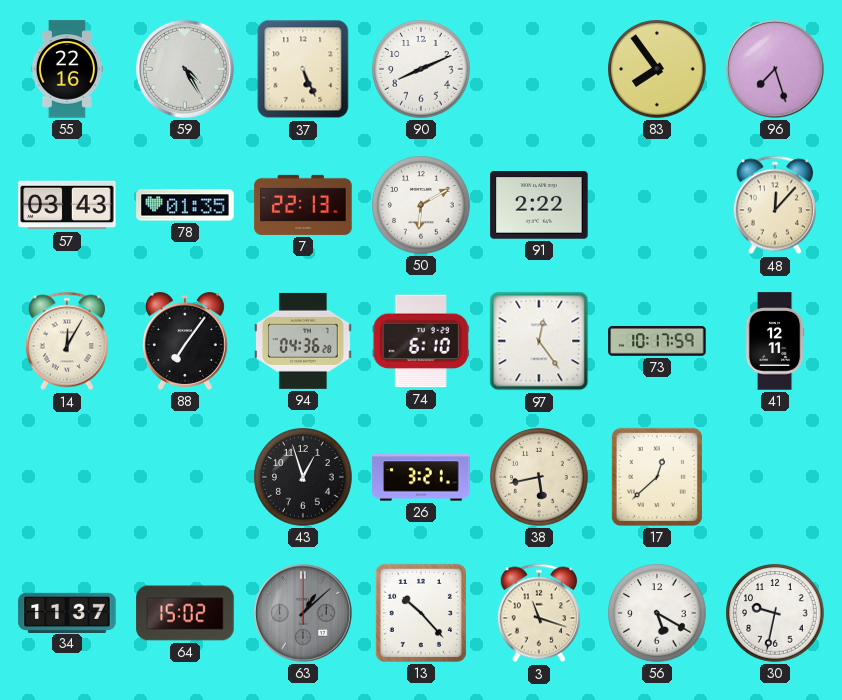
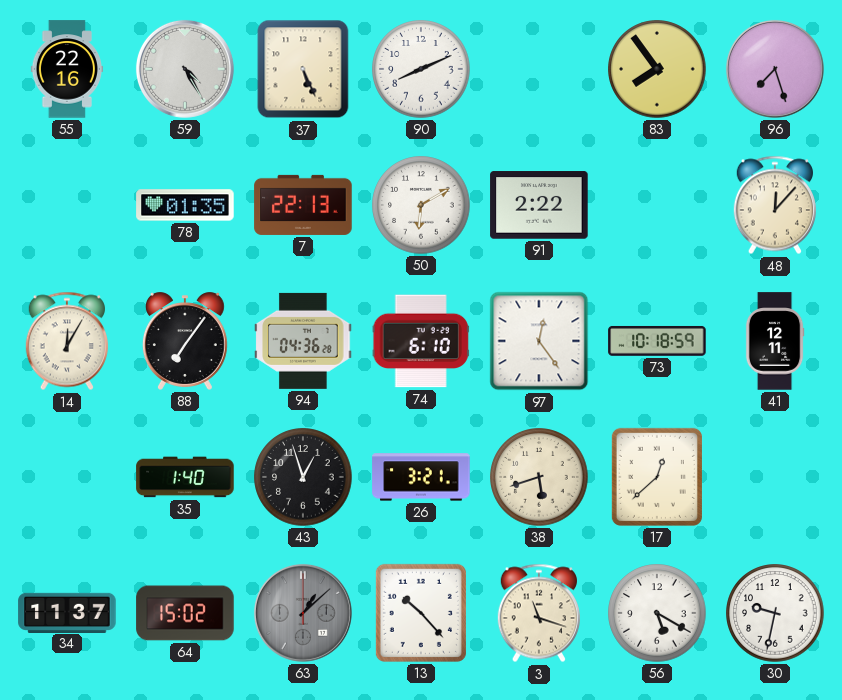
57: 03:43 -> none (67, 205)
73: 10:17 -> 10:18 (657, 341)
35: none -> 1:40 (185, 477)
38: 5:43 -> 5:42 (539, 477)
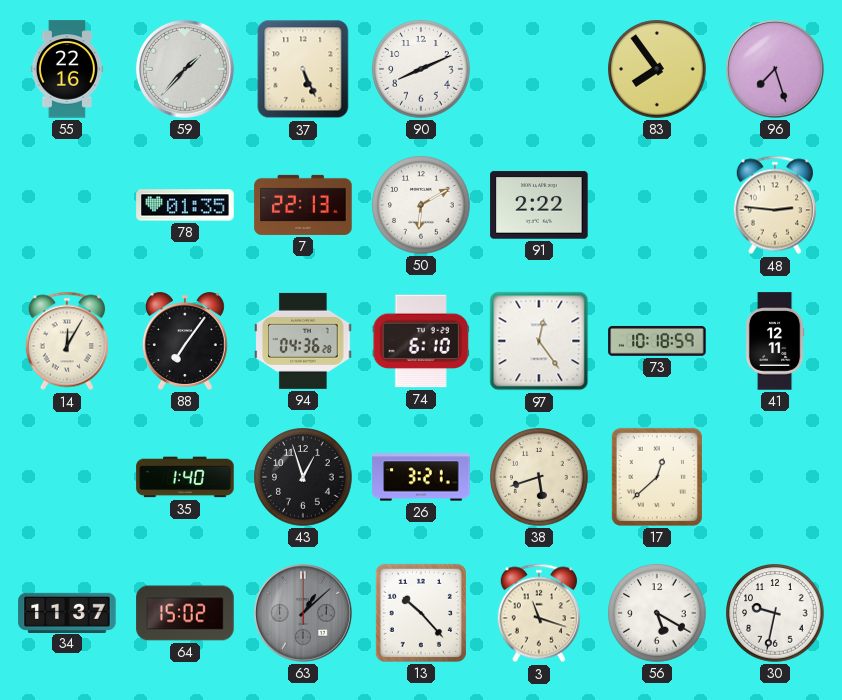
59: 4:25 -> 1:37 (185, 69)
48: 12:07 -> 2:46 (774, 205)
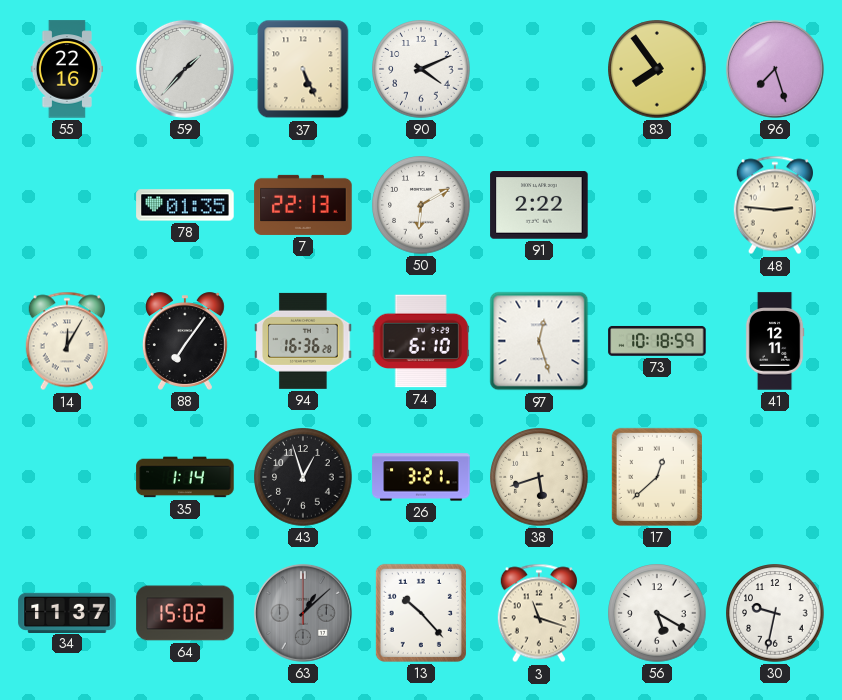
90: 8:11 -> 4:11 (421, 69)
94: 04:36 -> 16:36 (303, 341)
97: 12:24 -> 12:27 (539, 341)
35: 1:40 -> 1:14 (185, 477)
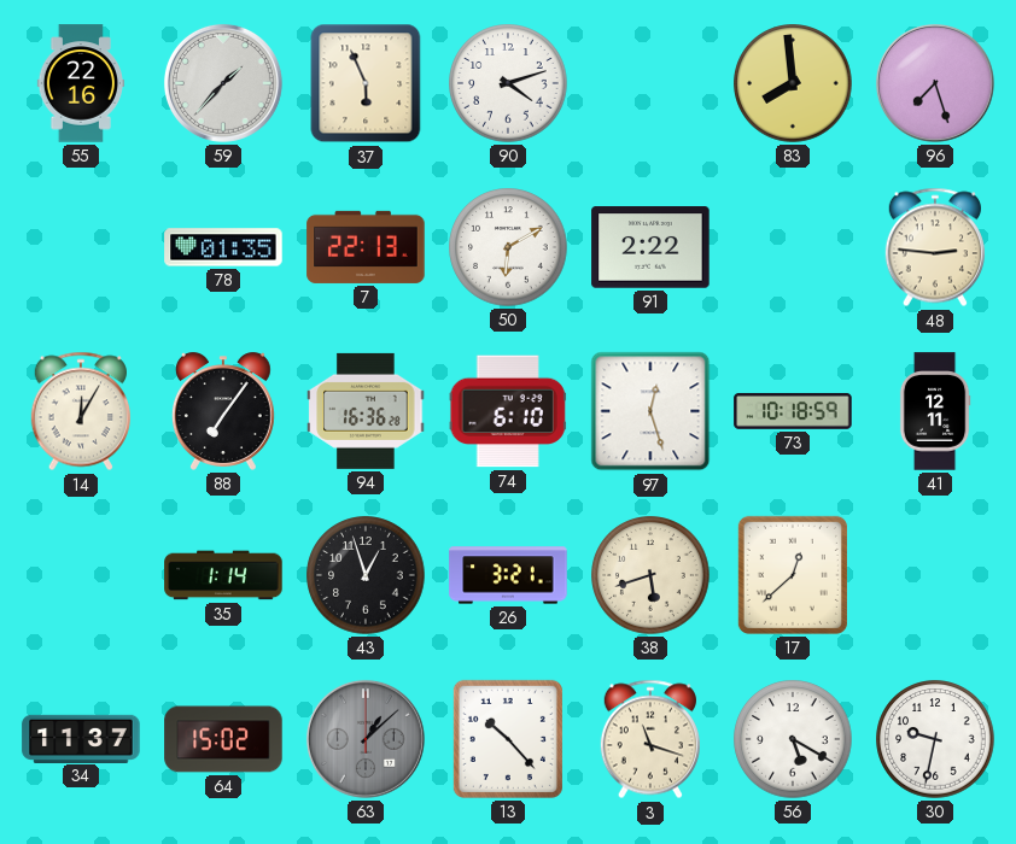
37: 5:26 -> 5:56 (366, 83)
90: 4:11 -> 4:12 (508, 83)
83: 7:54 -> 7:59 (793, 83)
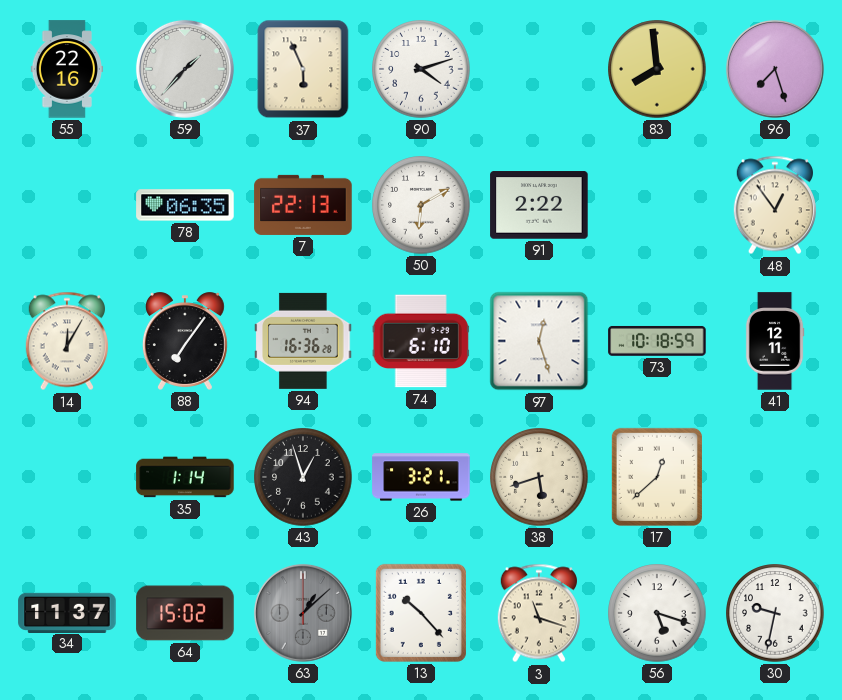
78: 01:35 -> 06:35 (185, 205)
48: 2:46 -> 12:54 (774, 205)
56: 5:20 -> 5:18 (657, 613)
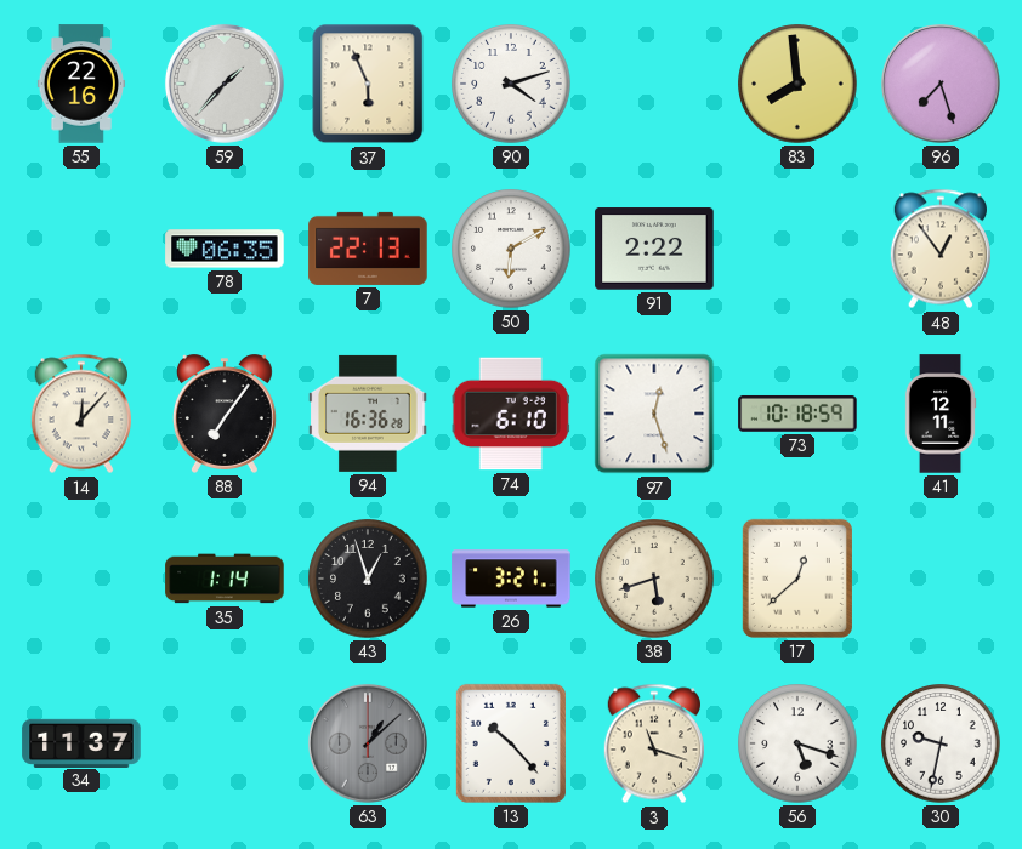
14: 12:05 -> 12:07 (80, 414)
64: 15:02 -> none (185, 613)
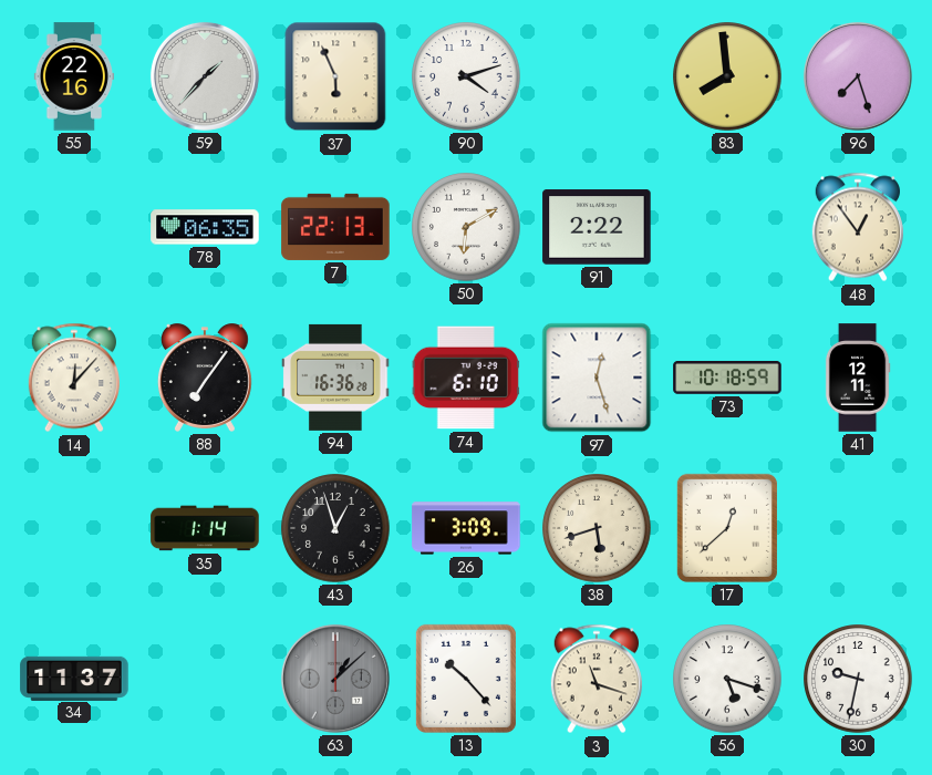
26: 3:21 -> 3:09 (466, 528)
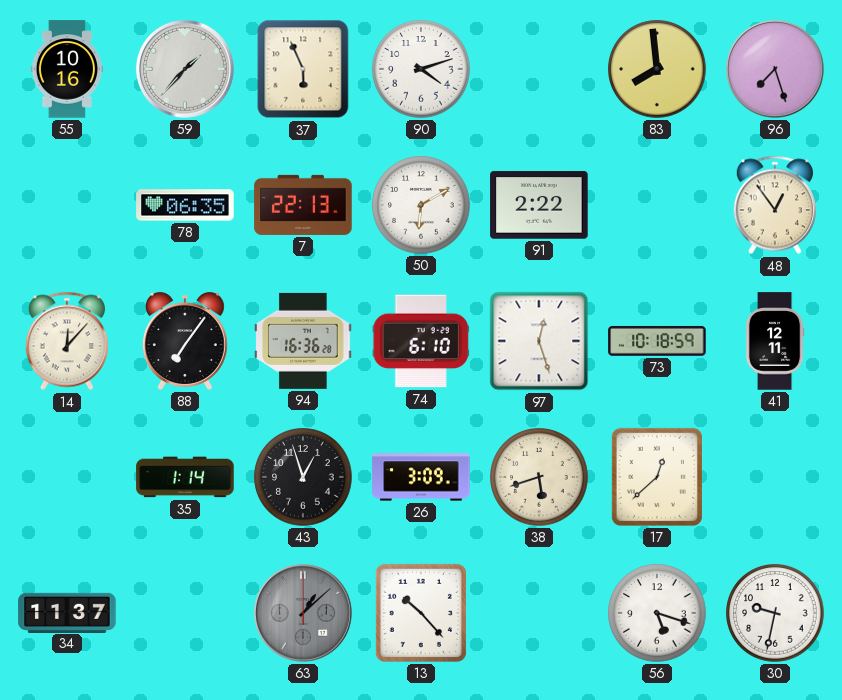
55: 22:16 -> 10:16 (67, 69)
3: 11:18 -> none (596, 679)
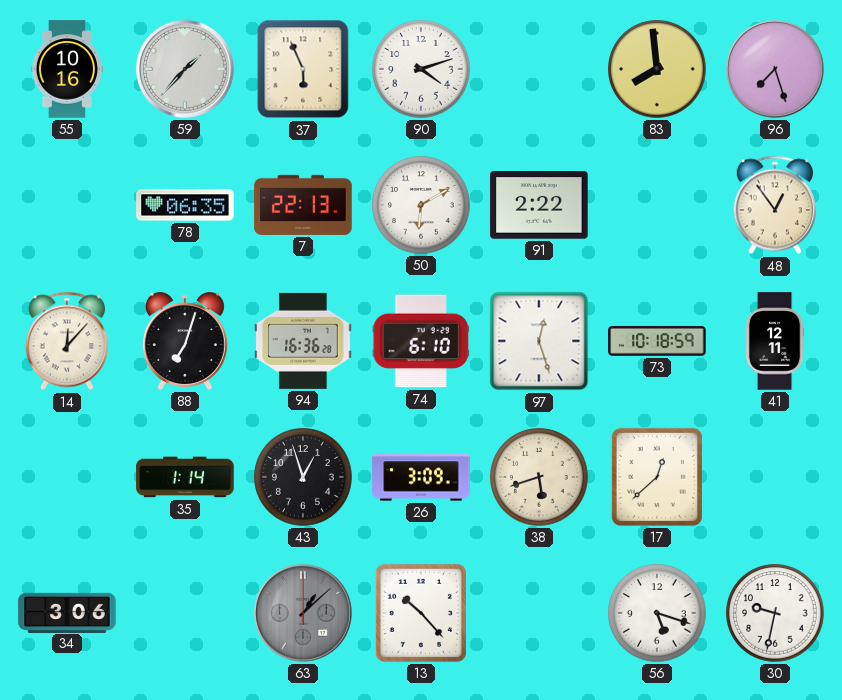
88: 7:06 -> 7:03 (185, 341)
34: 11:37 -> 3:06 (67, 612)
